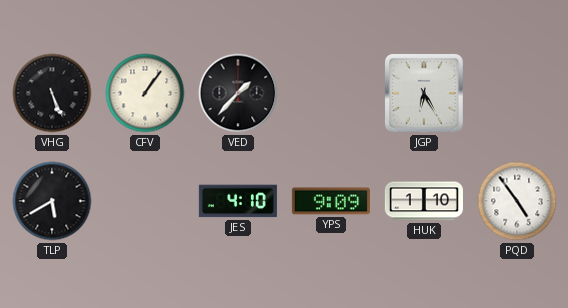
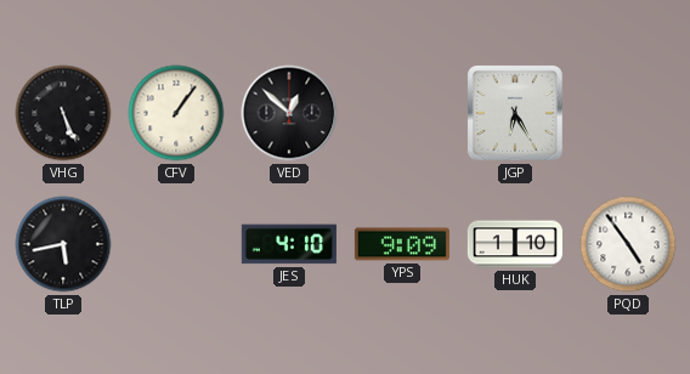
VED: 1:37 -> 12:52 (289, 113)
TLP: 5:40 -> 5:43 (63, 244)
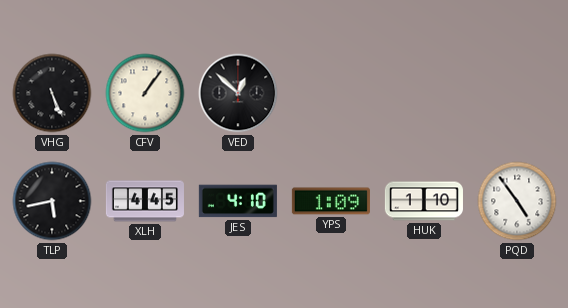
JGP: 6:25 -> none (516, 114)
XLH: none -> 4:45 (145, 201)
YPS: 9:09 -> 1:09 (331, 201)
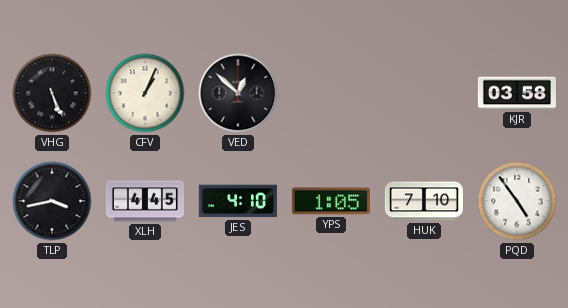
CFV: 1:06 -> 1:04 (145, 93)
KJR: none -> 03:58 (517, 93)
TLP: 5:43 -> 3:43 (52, 201)
YPS: 1:09 -> 1:05 (331, 201)
HUK: 1:10 -> 7:10 (424, 201)
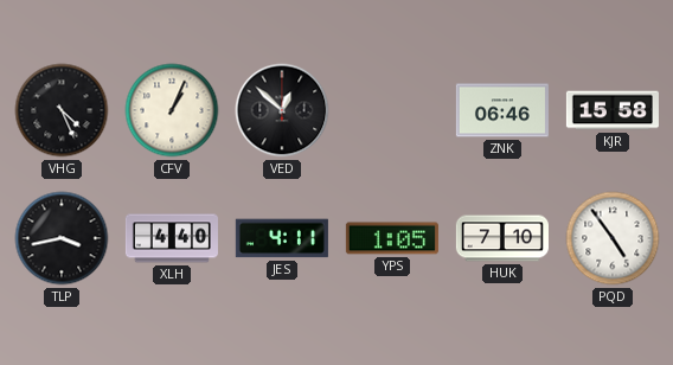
VHG: 5:26 -> 4:26 (62, 110)
ZNK: none -> 06:46 (502, 110)
KJR: 03:58 -> 15:58 (613, 110)
XLH: 4:45 -> 4:40 (172, 238)
JES: 4:10 -> 4:11 (282, 238)
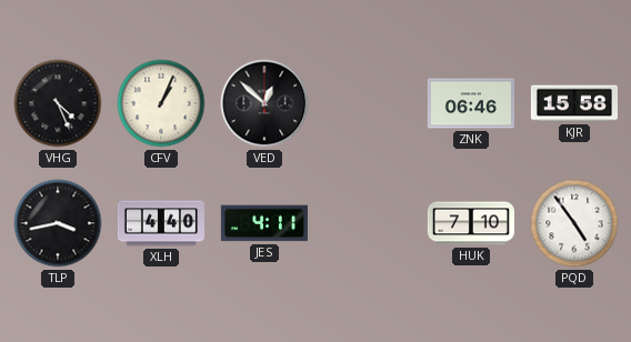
YPS: 1:05 -> none (392, 238)
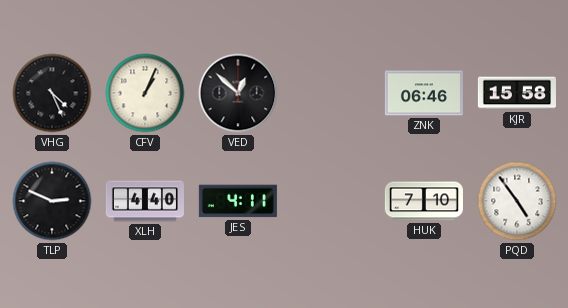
TLP: 3:43 -> 2:49 (52, 201)
